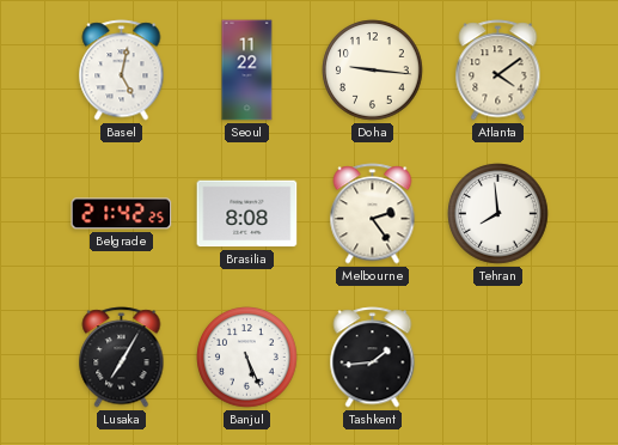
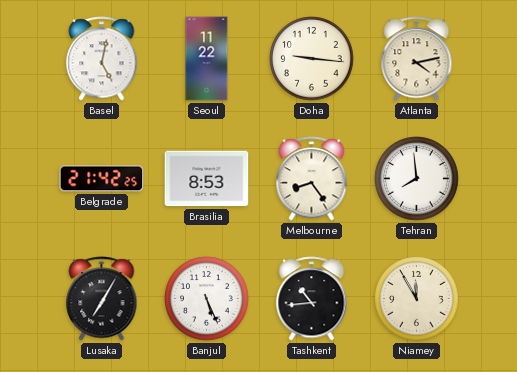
Atlanta: 4:09 -> 4:13 (417, 59)
Brasilia: 8:08 -> 8:53 (207, 179)
Melbourne: 2:24 -> 8:24 (312, 179)
Tashkent: 1:44 -> 10:44 (312, 299)
Niamey: none -> 11:55 (417, 299)
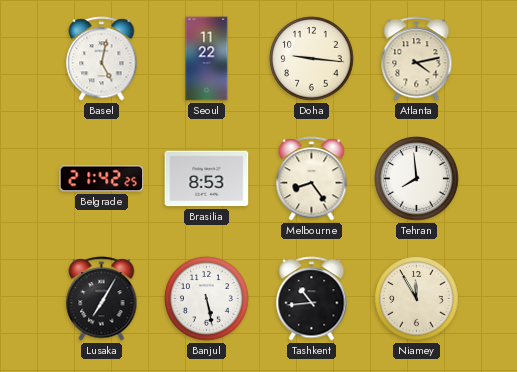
Banjul: 5:26 -> 5:28 (207, 299)
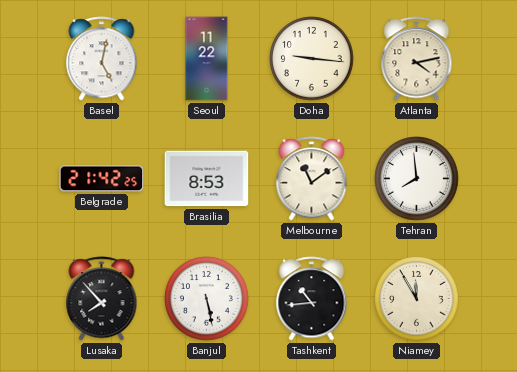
Melbourne: 8:24 -> 11:09 (312, 179)
Lusaka: 7:05 -> 7:53 (102, 299)
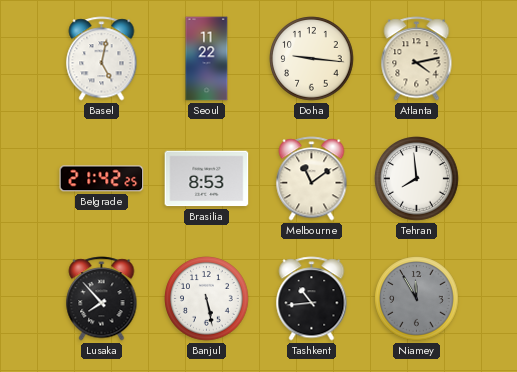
Niamey dial: cream -> grey (417, 299)
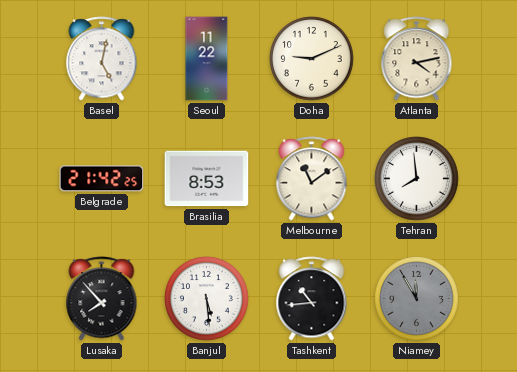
Doha: 9:16 -> 9:11 (312, 59)
Banjul: 5:28 -> 5:29 (207, 299)
